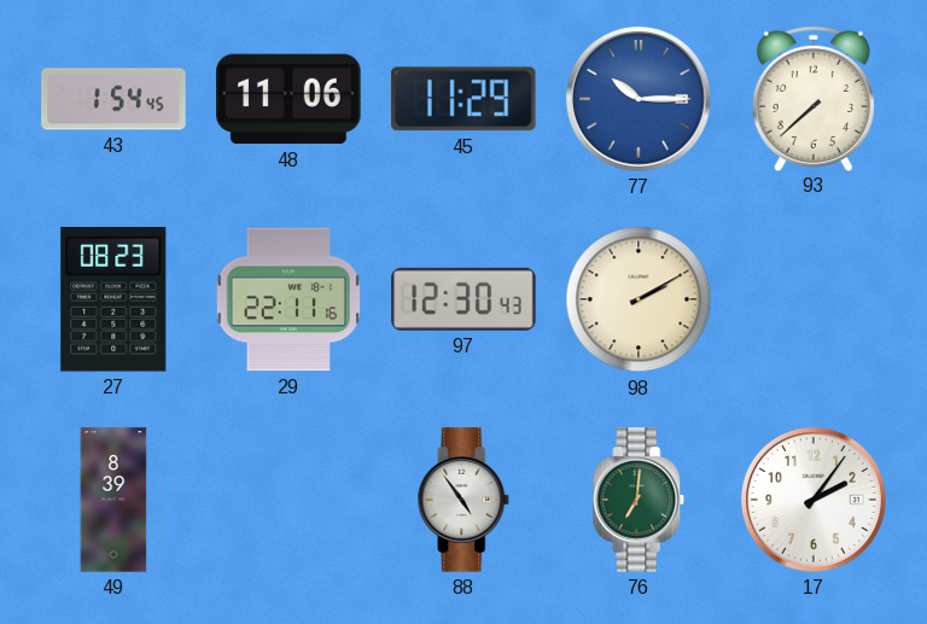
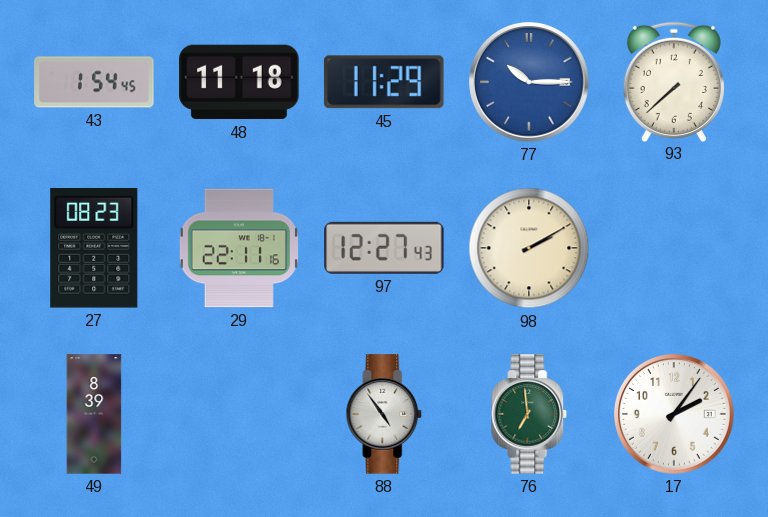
48: 11:06 -> 11:18 (239, 82)
97: 12:30 -> 12:27 (384, 248)
76: 7:01 -> 6:59 (529, 414)
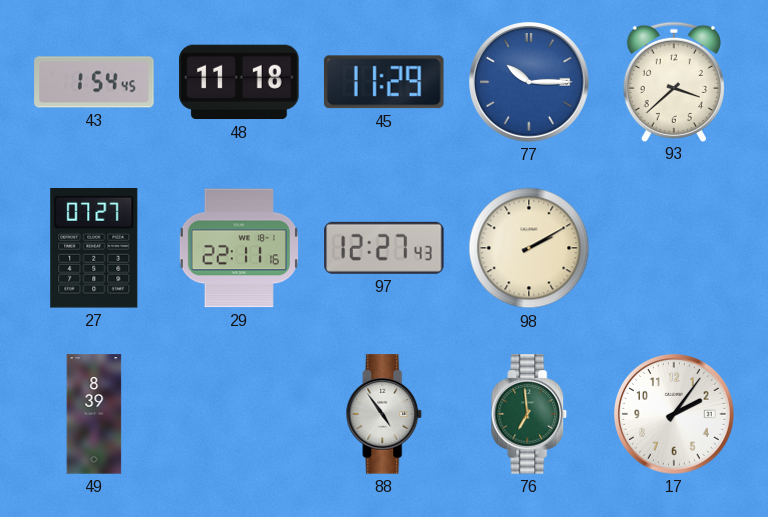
93: 7:38 -> 3:38 (674, 81)
27: 08:23 -> 07:27 (94, 249)
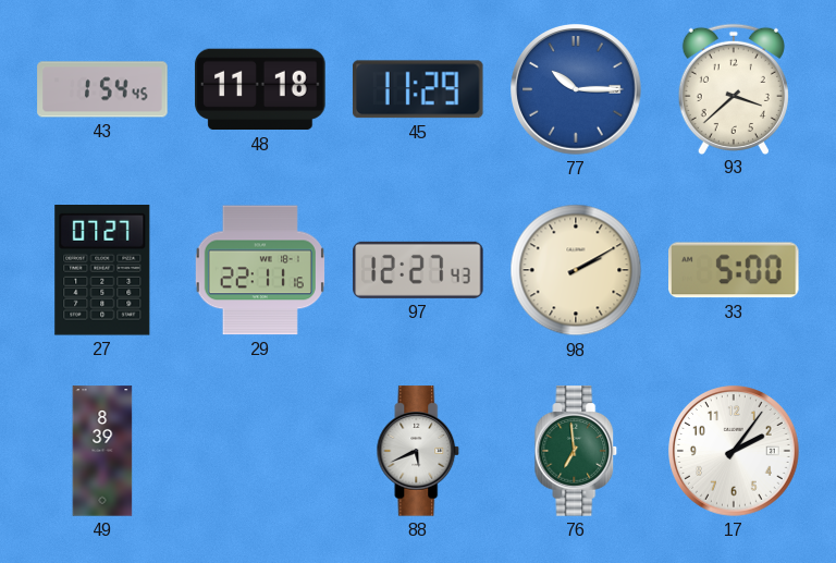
33: none -> 5:00 (735, 270)
88: 4:54 -> 5:41 (418, 451)
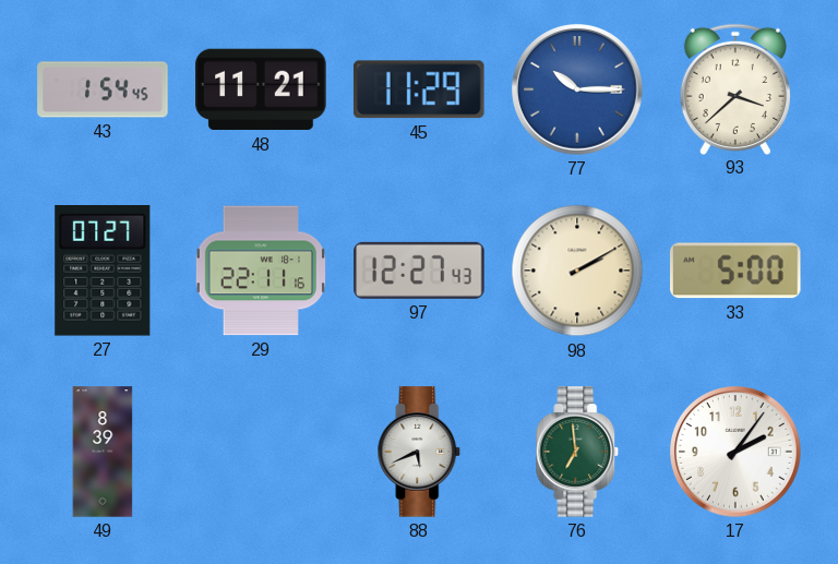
48: 11:18 -> 11:21 (261, 89)
